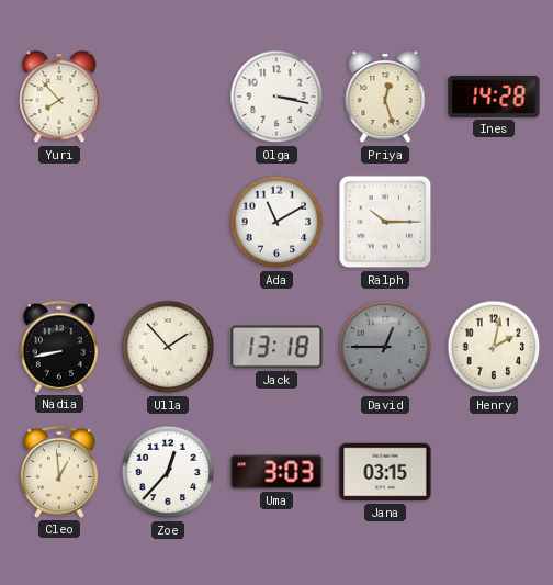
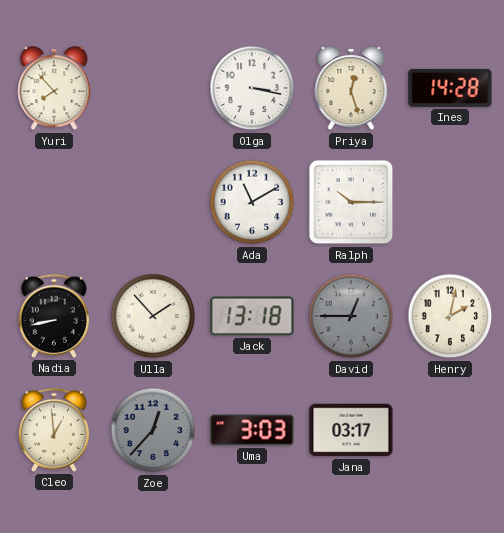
Zoe dial: white -> grey (153, 430)
Jana: 03:15 -> 03:17 (351, 430)
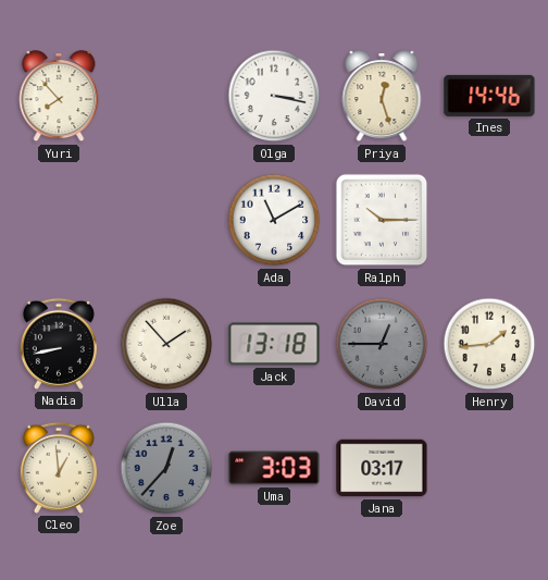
Ines: 14:28 -> 14:46 (489, 96)
Henry: 2:02 -> 1:44 (489, 344)
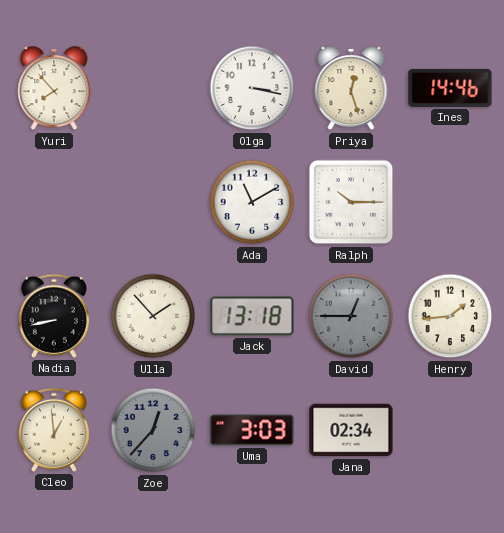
Jana: 03:17 -> 02:34 (351, 430)
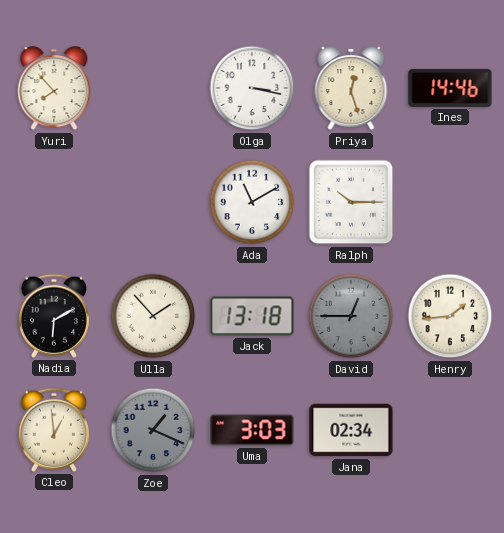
Nadia: 8:43 -> 6:10 (54, 316)
Zoe: 12:37 -> 1:19 (153, 430)
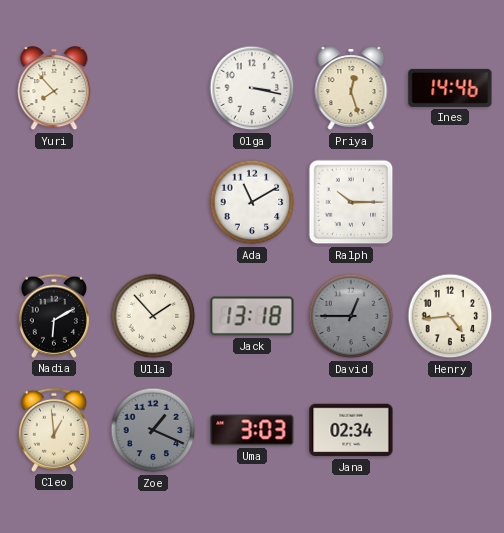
Henry: 1:44 -> 4:44 (450, 316)
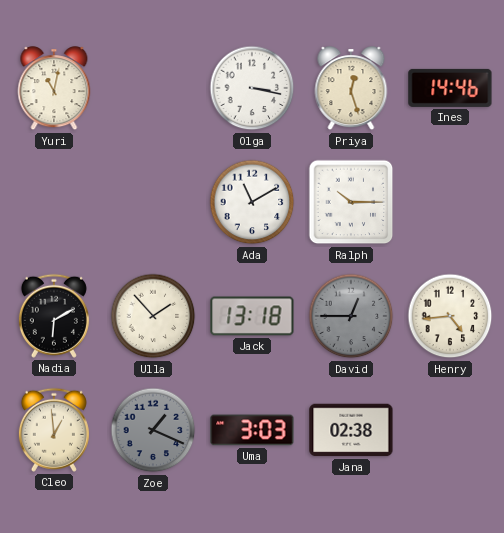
Yuri: 7:53 -> 11:02 (54, 89)
Jana: 02:34 -> 02:38 (351, 430)
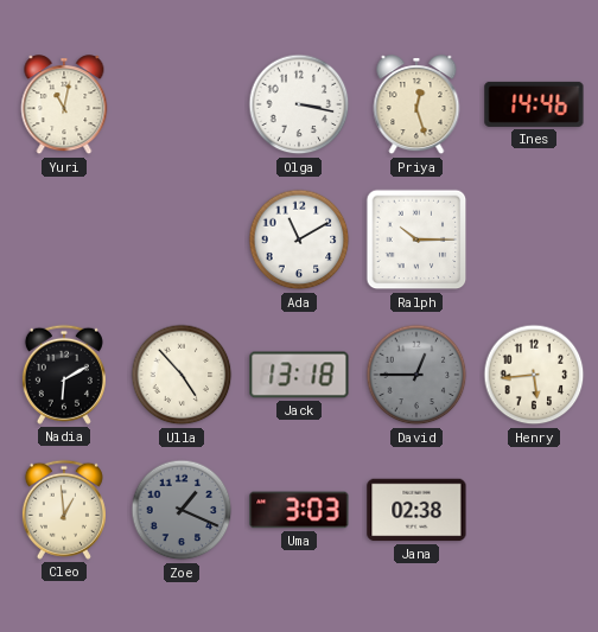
Ulla: 1:53 -> 4:53 (182, 375)
Henry: 4:44 -> 5:44 (534, 375)
